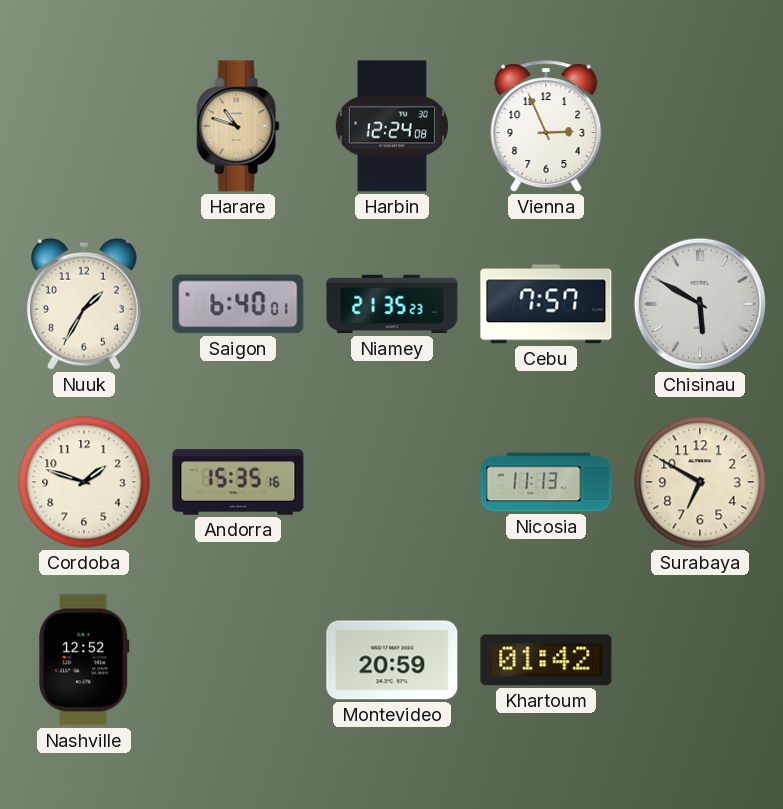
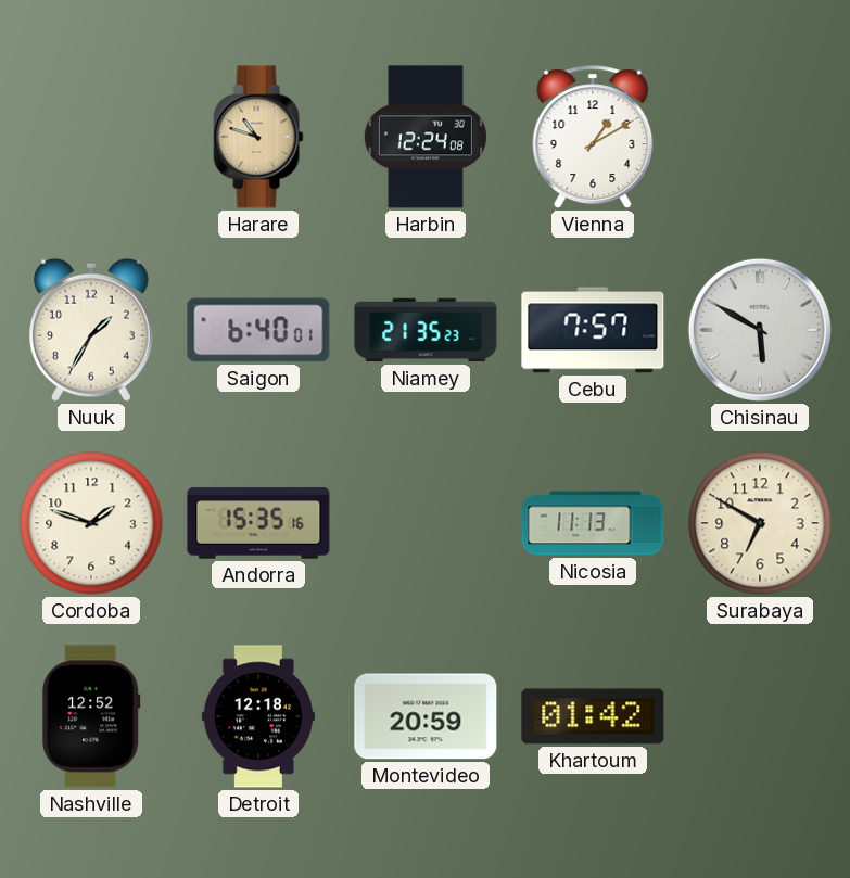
Vienna: 2:56 -> 1:10 (593, 137)
Detroit: none -> 12:18 (258, 716)
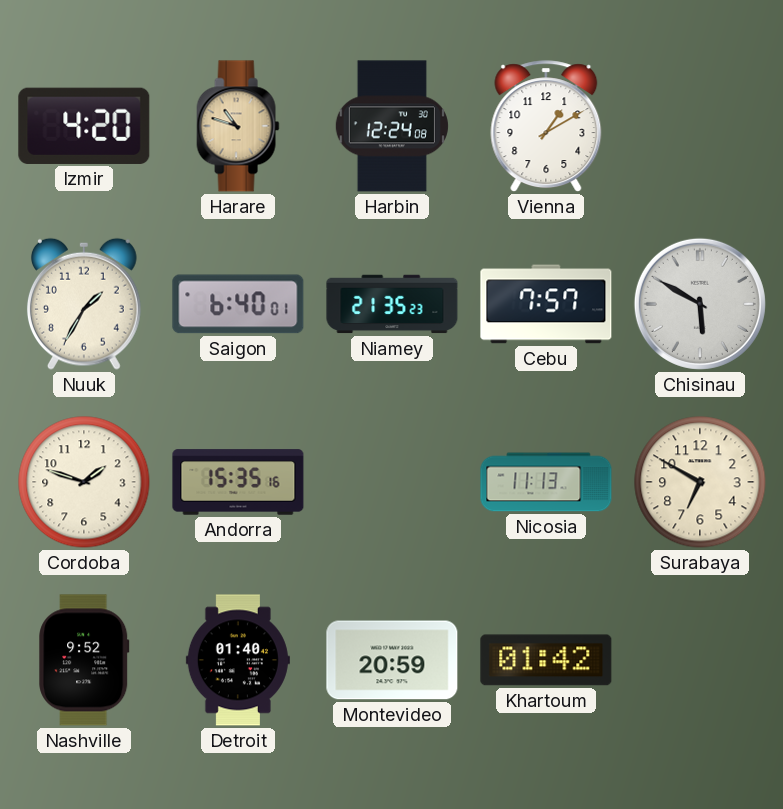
Izmir: none -> 4:20 (84, 126)
Nashville: 12:52 -> 9:52 (84, 660)
Detroit: 12:18 -> 01:40 (238, 660)
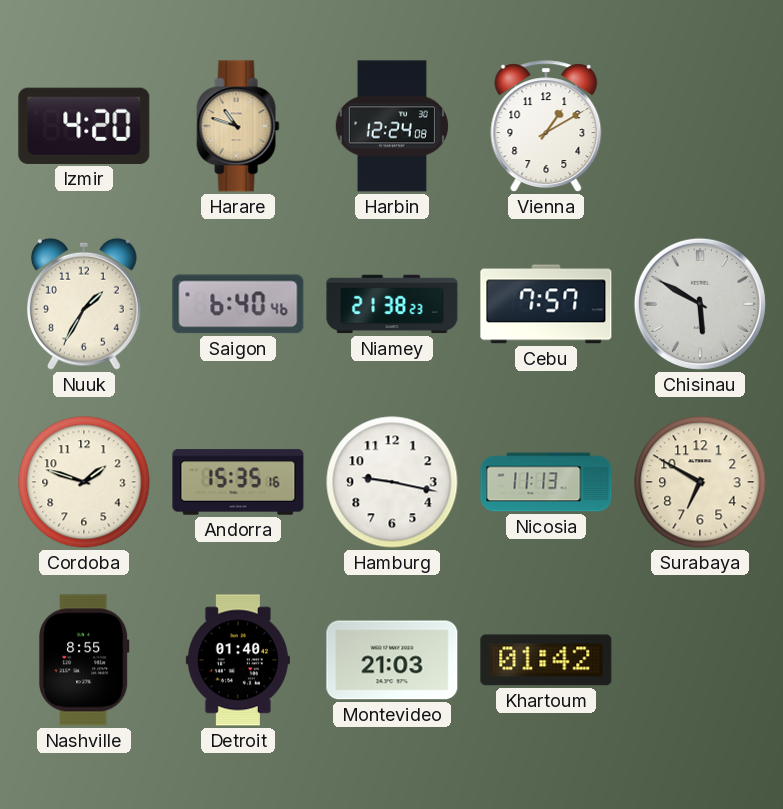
Saigon: 6:40:01 -> 6:40:46 (238, 304)
Niamey: 21:35 -> 21:38 (392, 304)
Hamburg: none -> 9:17 (392, 482)
Nashville: 9:52 -> 8:55 (84, 660)
Montevideo: 20:59 -> 21:03 (392, 660)
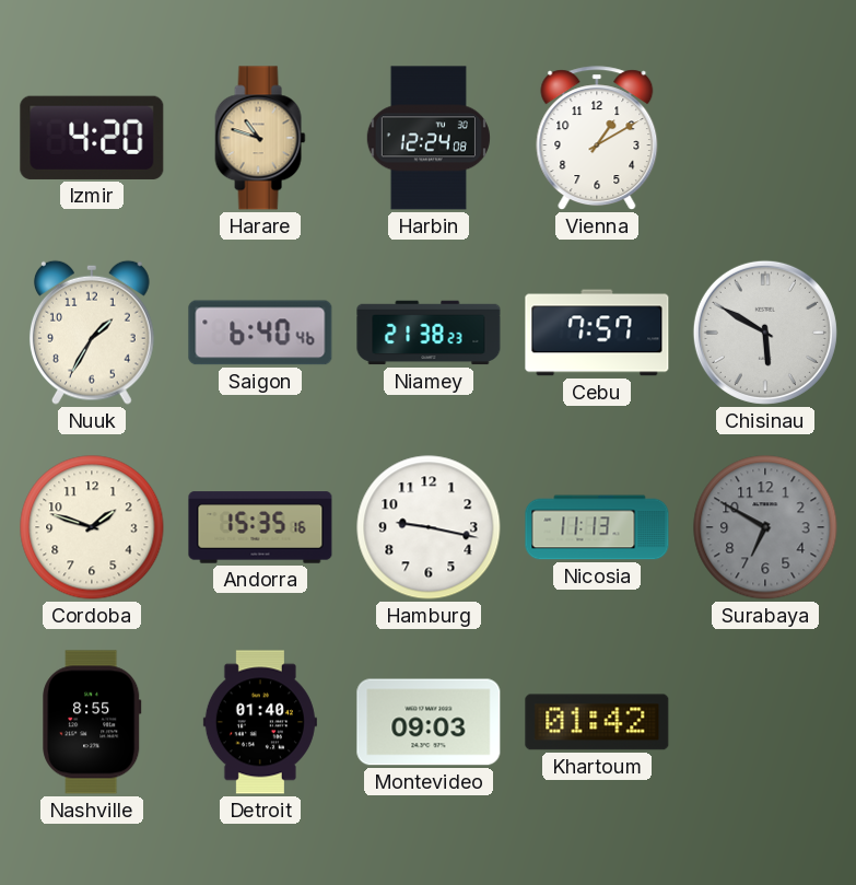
Surabaya dial: cream -> grey (765, 527)
Montevideo: 21:03 -> 09:03 (429, 722)
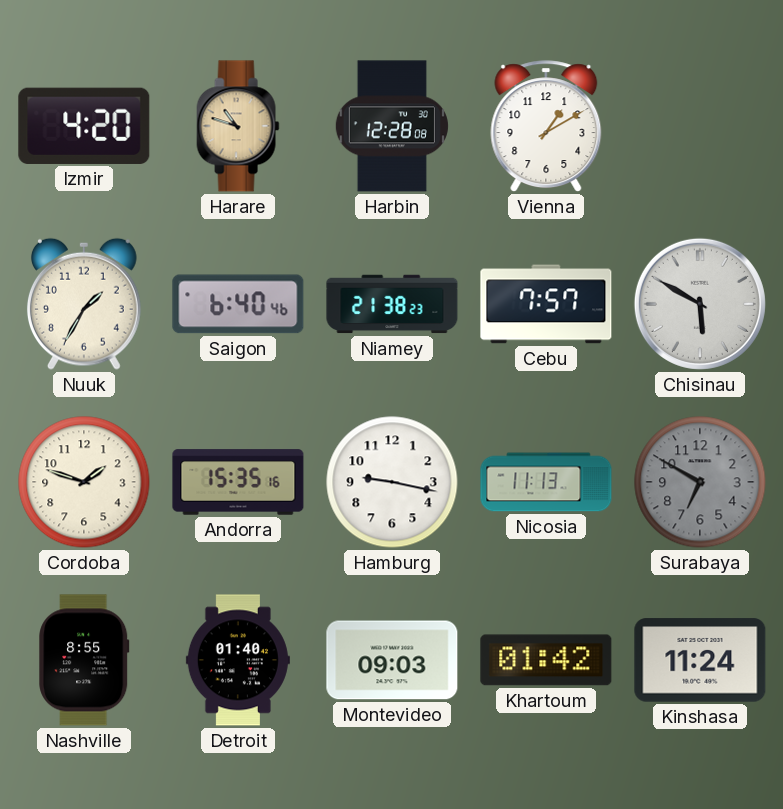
Harbin: 12:24 -> 12:28 (392, 126)
Kinshasa: none -> 11:24 (700, 660)
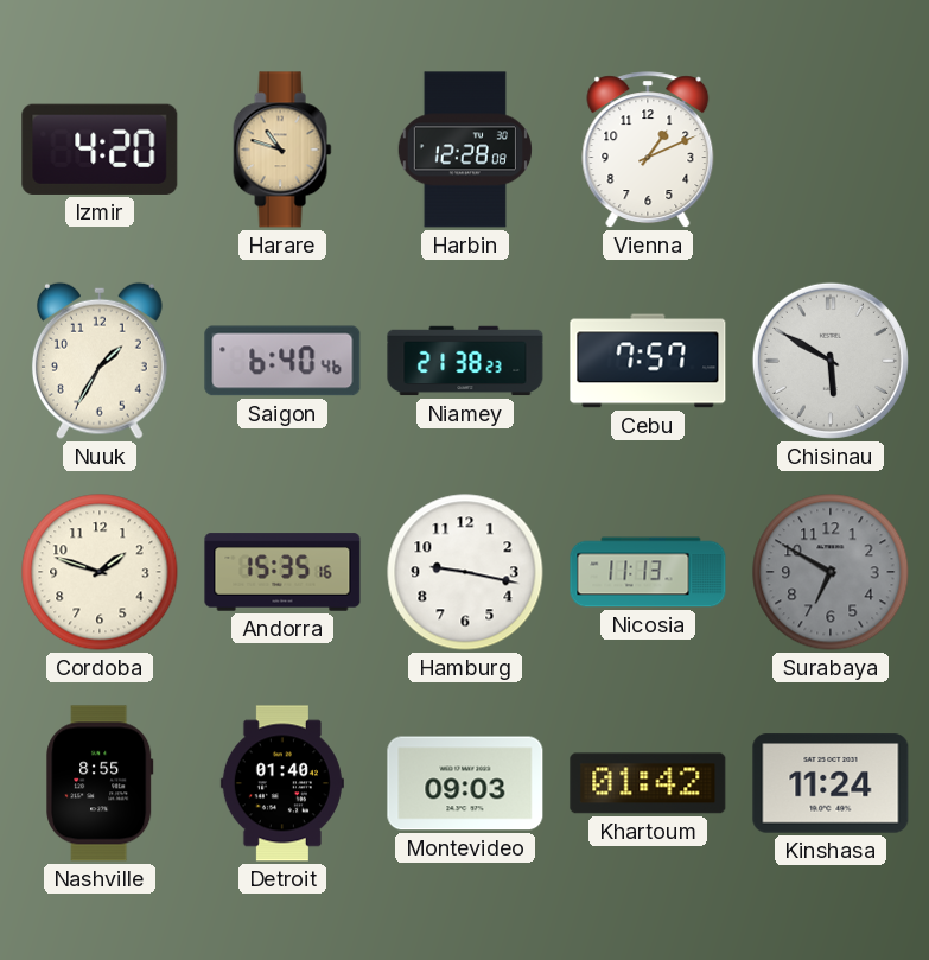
Vienna: 1:10 -> 1:11 (648, 150)
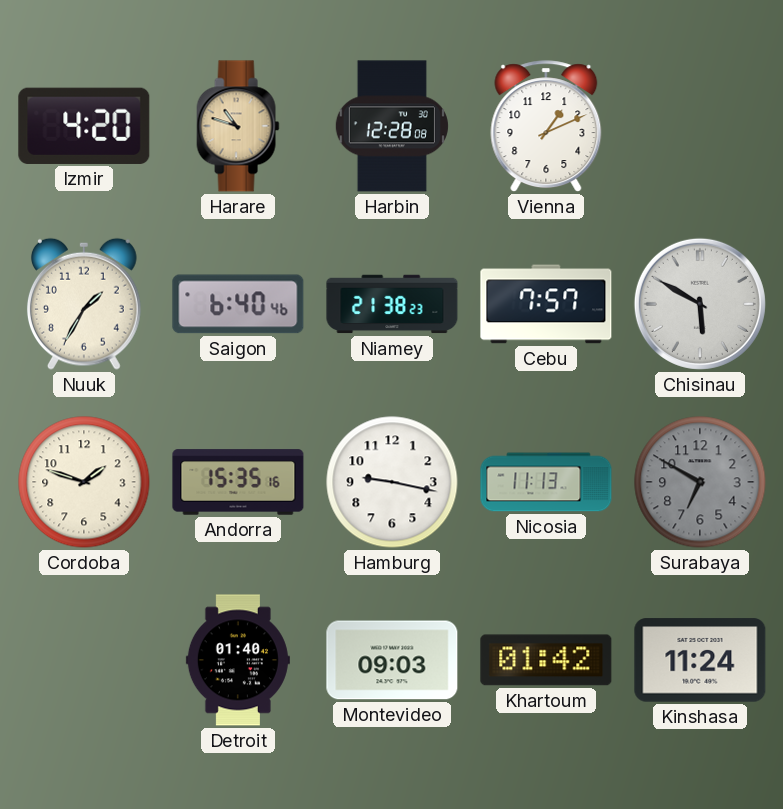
Nashville: 8:55 -> none (100, 783)
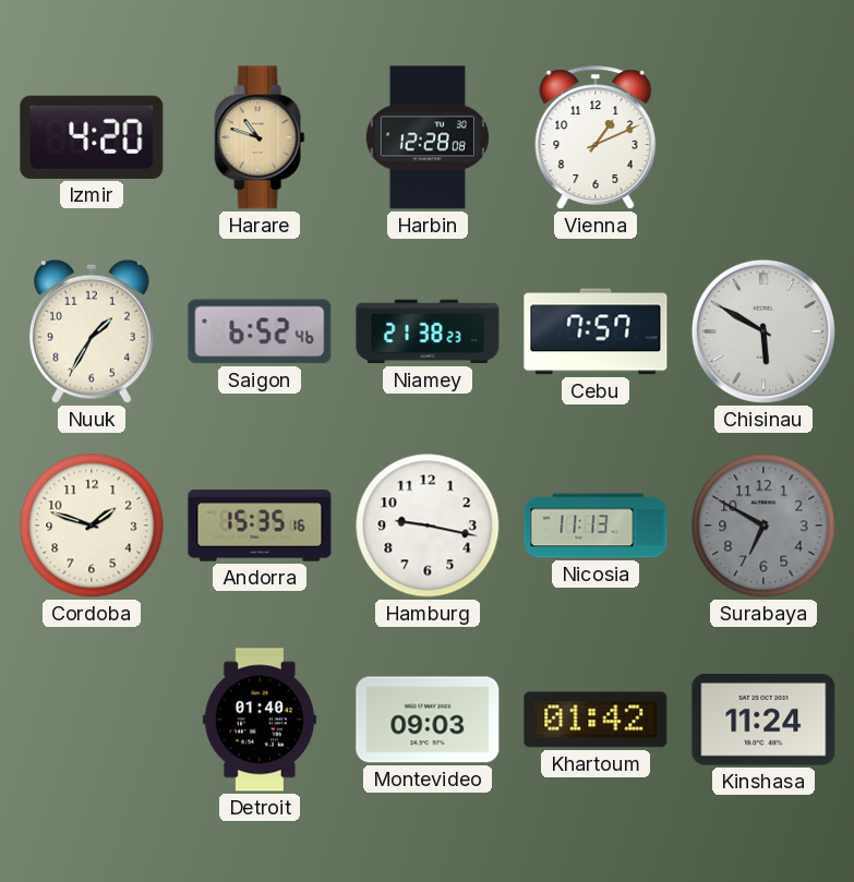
Saigon: 6:40 -> 6:52 (260, 331)
